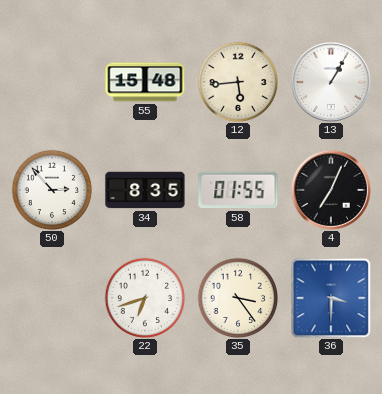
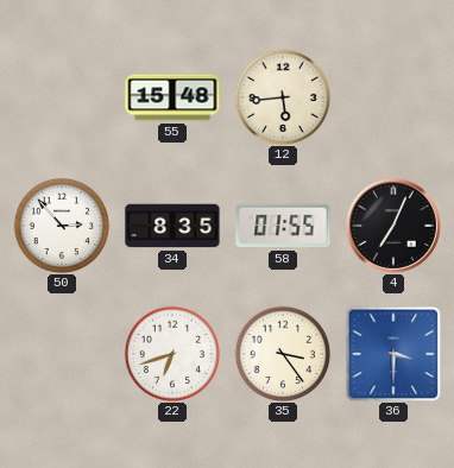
13: 1:05 -> none (331, 82)
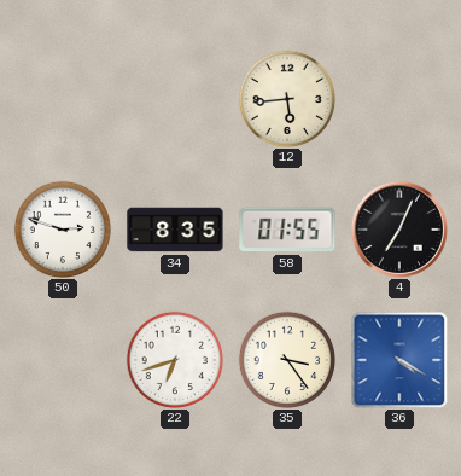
55: 15:48 -> none (172, 97)
50: 2:53 -> 2:48 (63, 230)
36: 3:30 -> 4:20 (399, 360)
